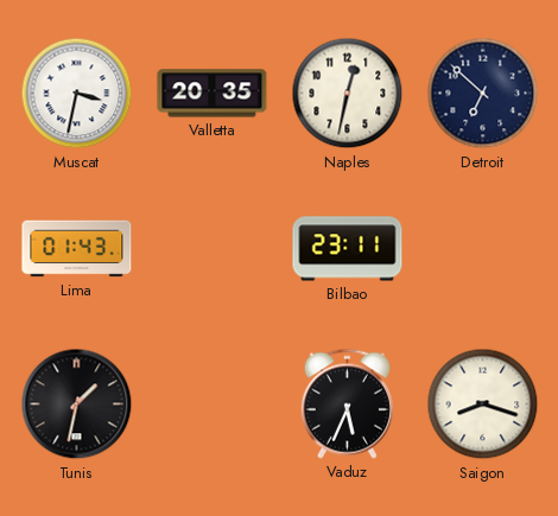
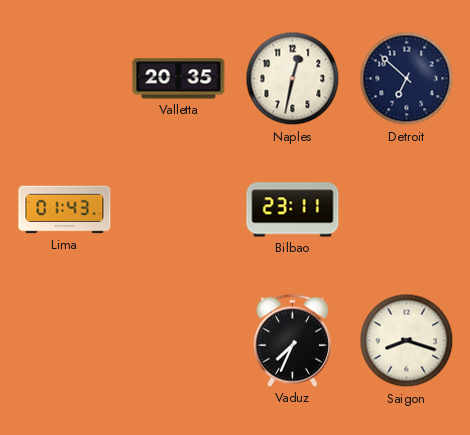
Muscat: 3:32 -> none (77, 94)
Tunis: 1:32 -> none (77, 404)
Vaduz: 5:34 -> 7:34 (292, 340)
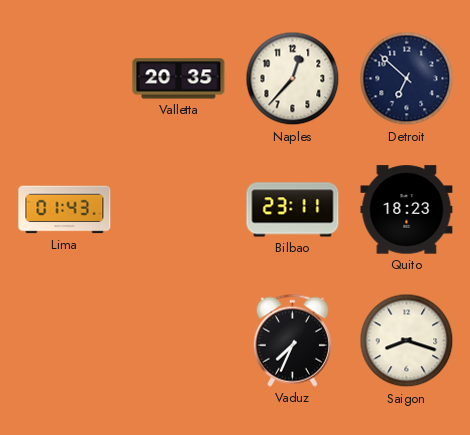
Naples: 12:32 -> 12:37 (293, 79)
Quito: none -> 18:23 (407, 210)
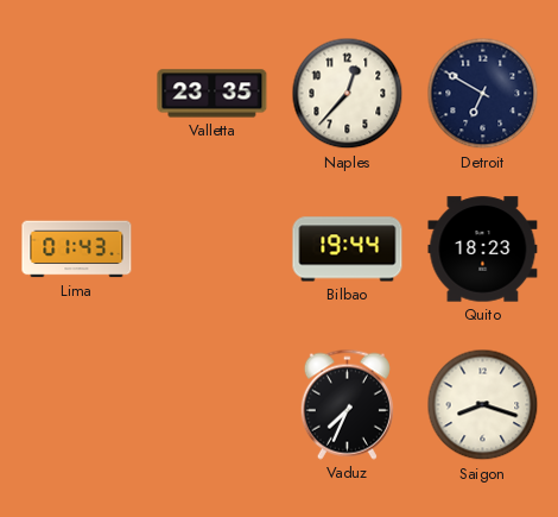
Valletta: 20:35 -> 23:35 (213, 94)
Detroit: 6:52 -> 6:50 (483, 94)
Bilbao: 23:11 -> 19:44 (348, 250)
